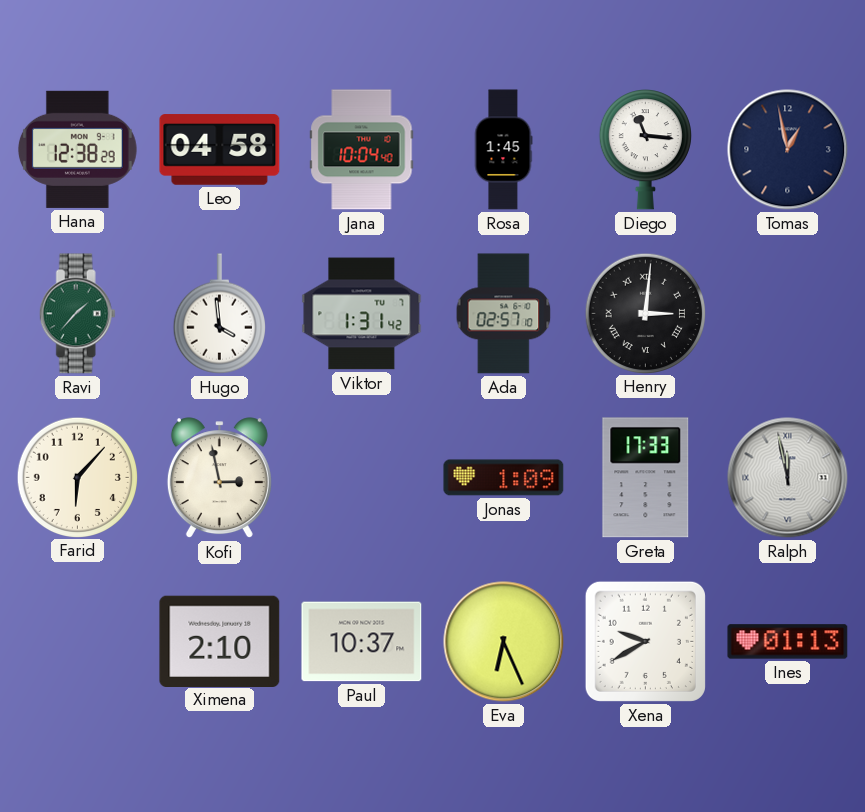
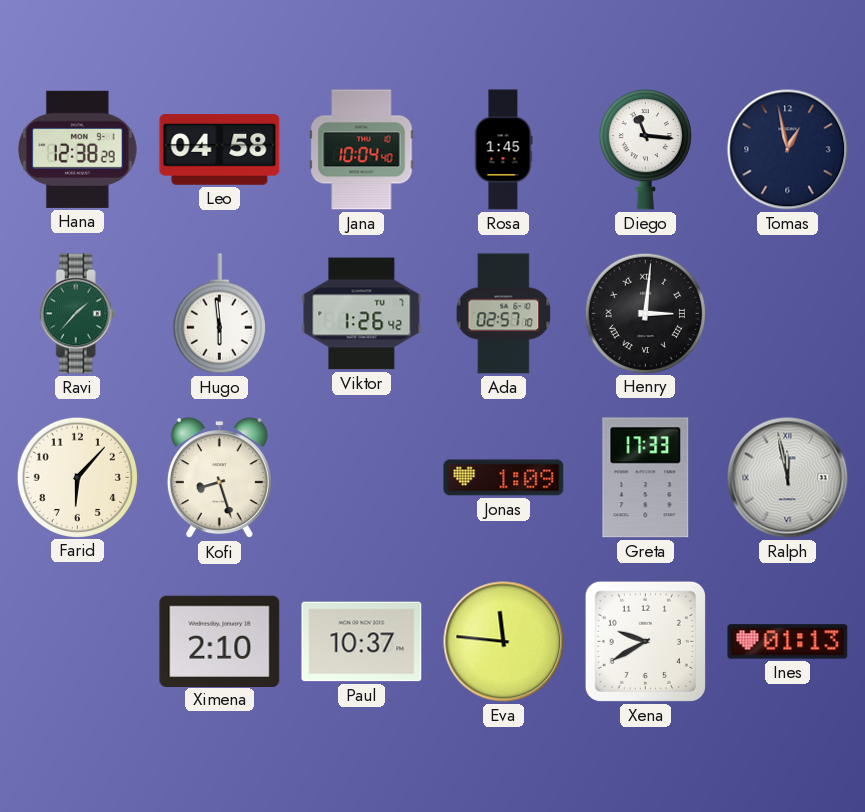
Hugo: 3:59 -> 5:59 (219, 314)
Viktor: 1:31 -> 1:26 (362, 314)
Kofi: 2:58 -> 8:27 (219, 478)
Eva: 6:26 -> 11:46 (504, 642)
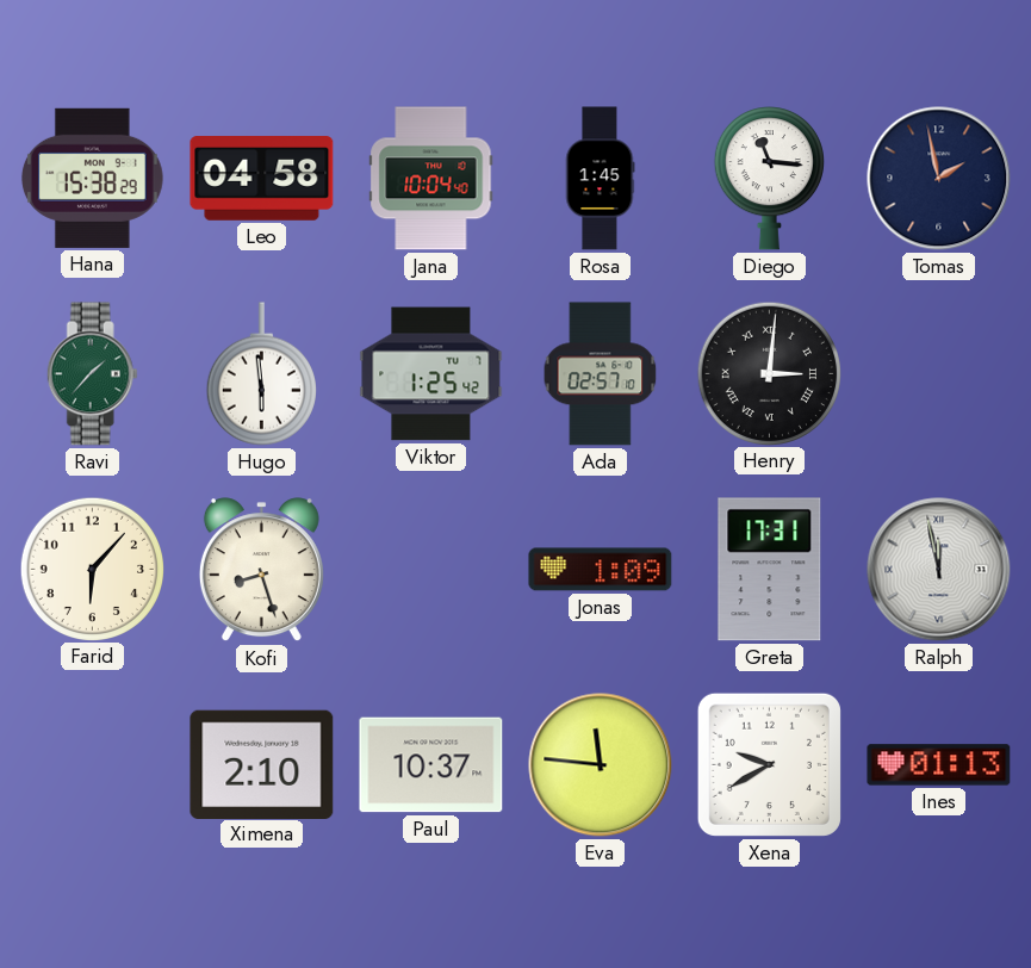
Hana: 12:38 -> 15:38 (92, 178)
Tomas: 12:58 -> 1:58 (939, 179)
Viktor: 1:26 -> 1:25 (431, 374)
Greta: 17:33 -> 17:31 (770, 570)
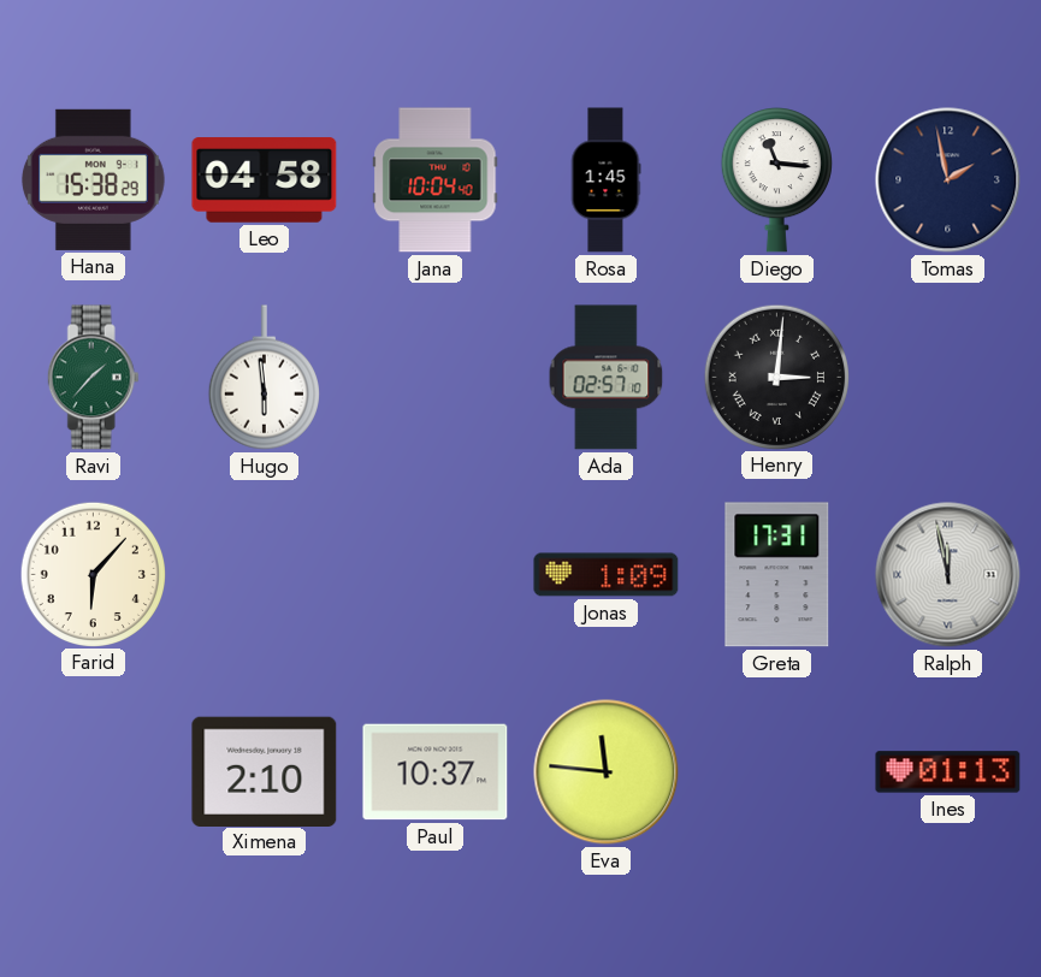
Viktor: 1:25 -> none (431, 374)
Kofi: 8:27 -> none (261, 570)
Xena: 9:40 -> none (769, 764)
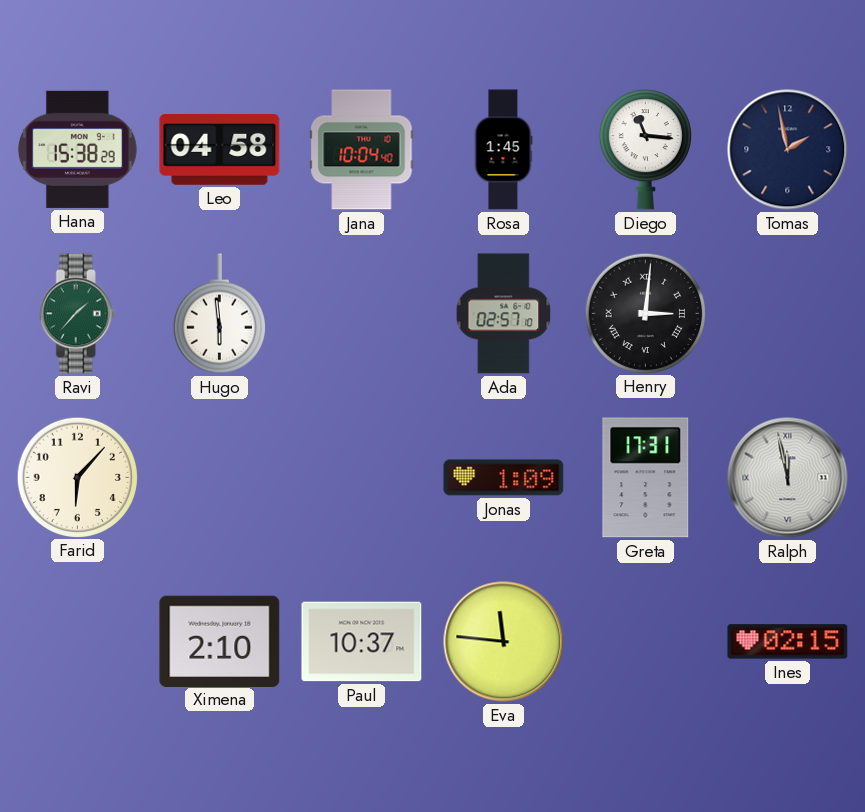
Ines: 01:13 -> 02:15 (788, 642)
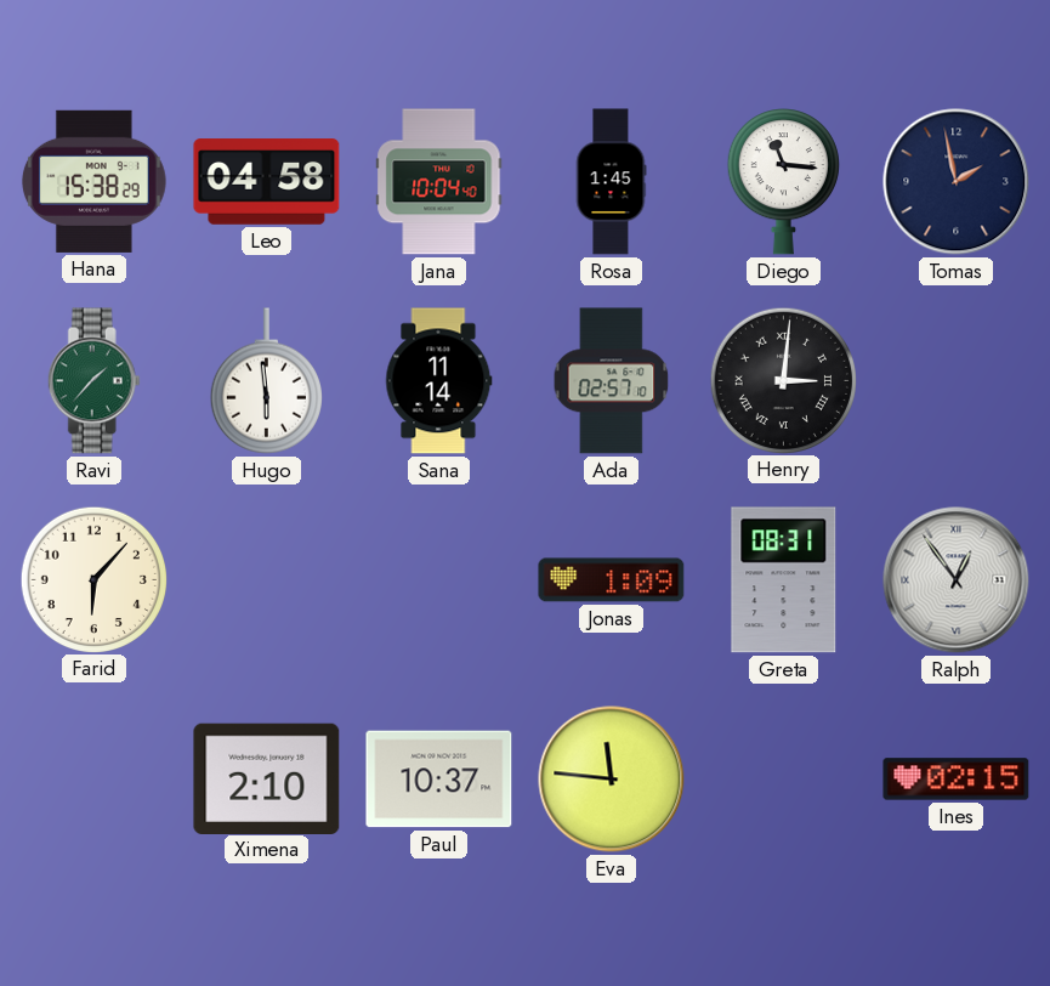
Sana: none -> 11:14 (439, 381)
Greta: 17:31 -> 08:31 (784, 580)
Ralph: 11:58 -> 12:54 (957, 580)
